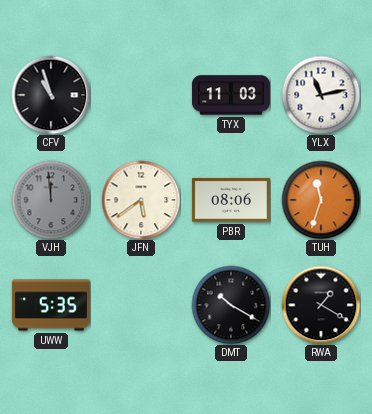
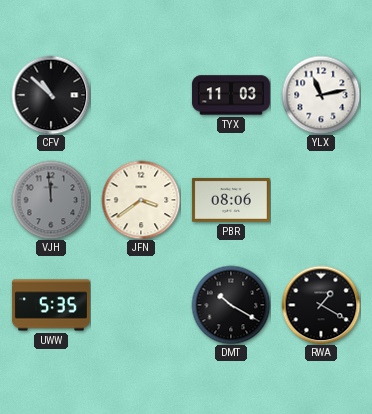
CFV: 10:57 -> 10:52 (51, 95)
JFN: 5:39 -> 3:39 (141, 200)
TUH: 11:33 -> none (321, 200)
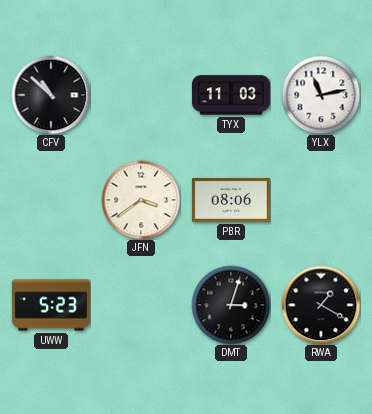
VJH: 11:59 -> none (51, 200)
UWW: 5:35 -> 5:23 (51, 305)
DMT: 10:20 -> 3:03 (231, 305)
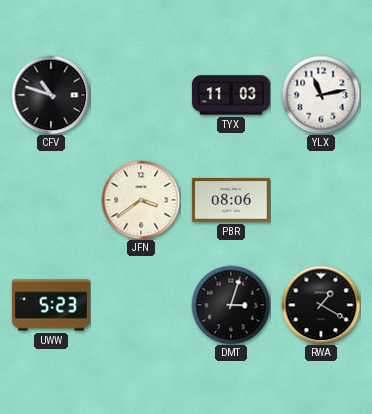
CFV: 10:52 -> 10:48 (51, 95)
